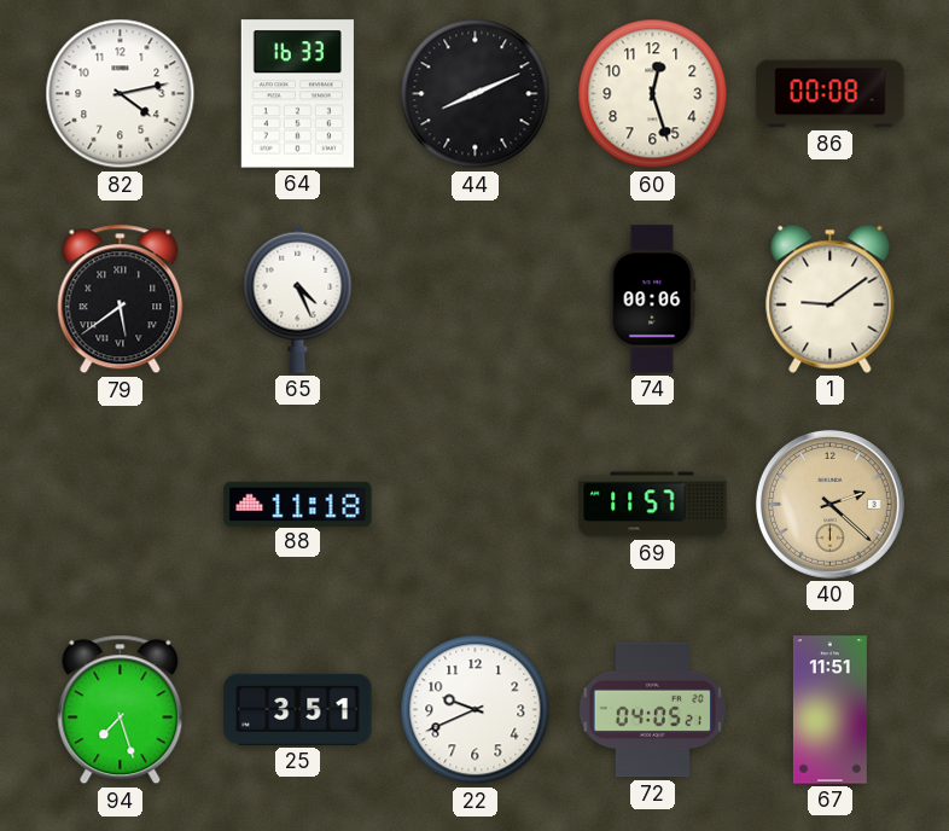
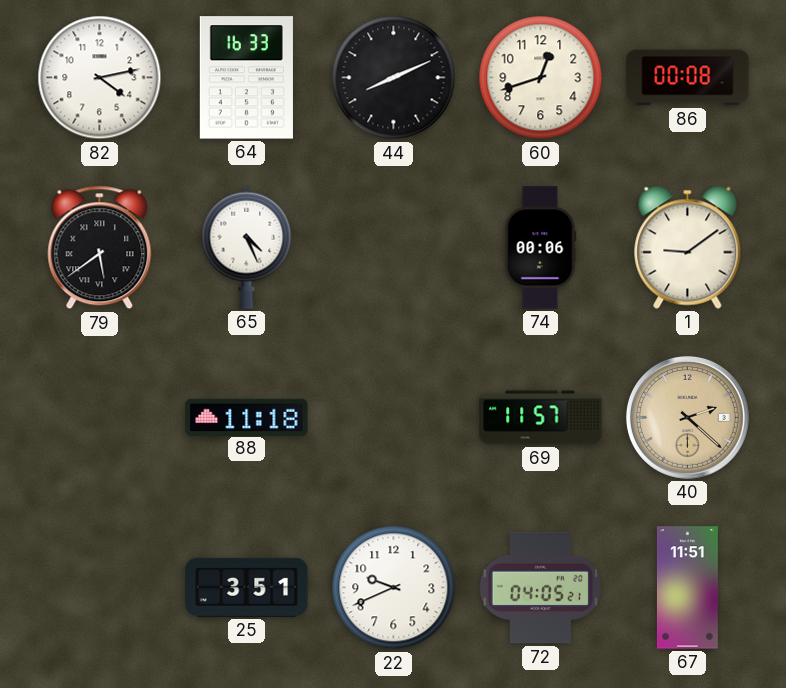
60: 12:27 -> 12:42 (541, 78)
94: 7:27 -> none (121, 710)
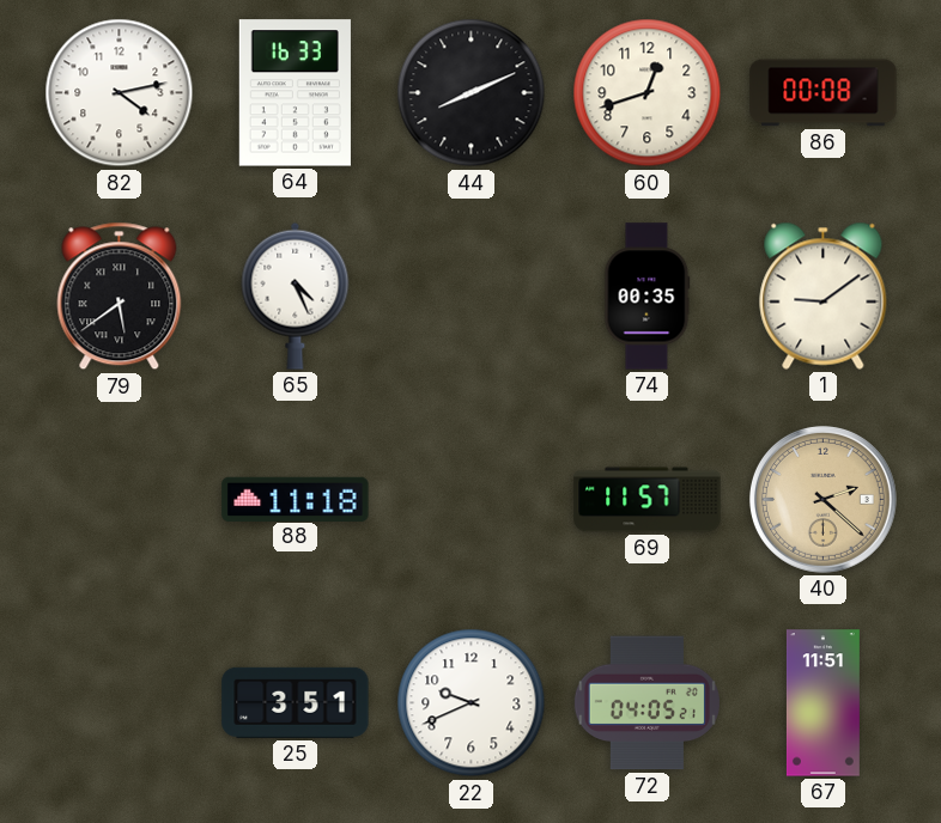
74: 00:06 -> 00:35 (648, 297)
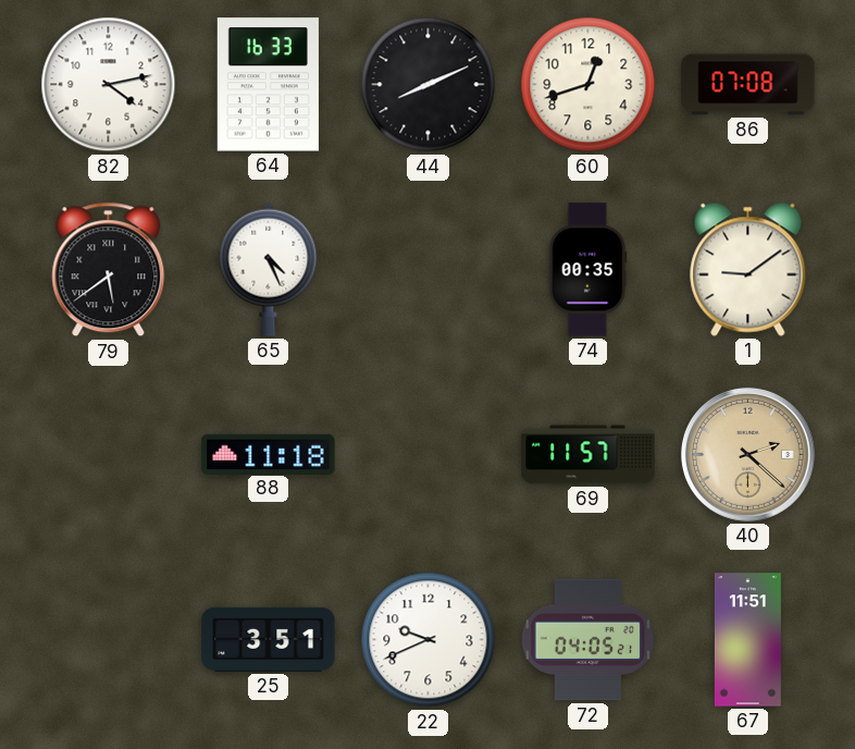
86: 00:08 -> 07:08 (748, 85)
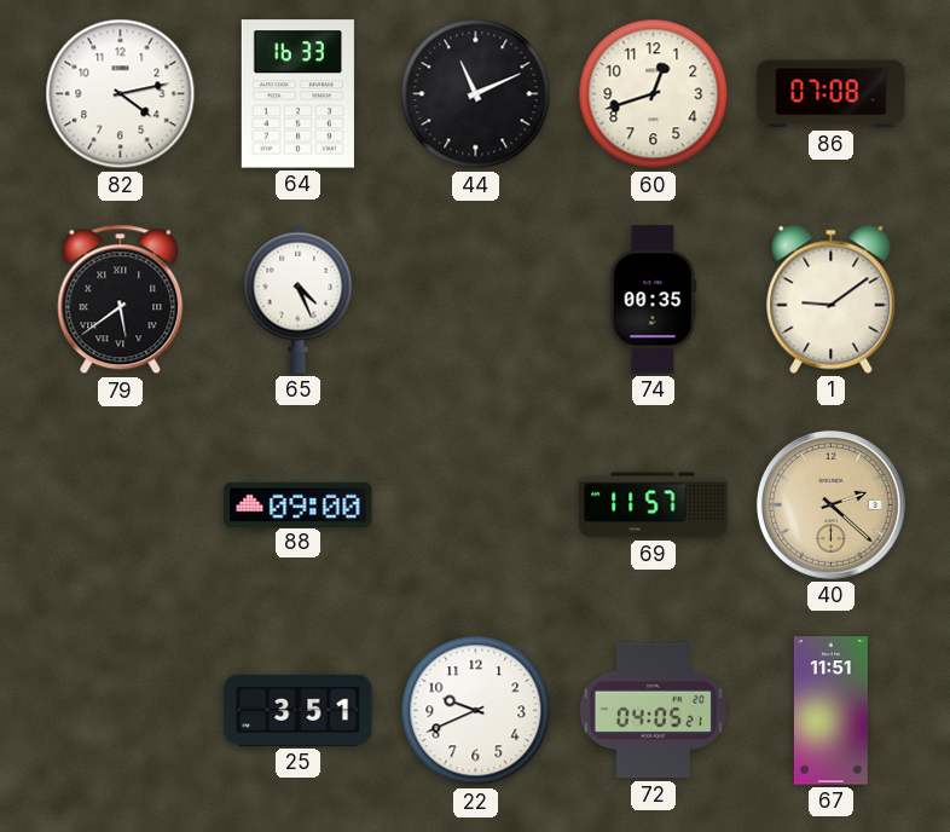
44: 8:11 -> 11:11 (476, 94)
88: 11:18 -> 09:00 (299, 504)
